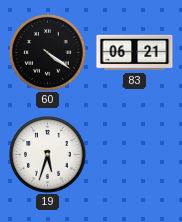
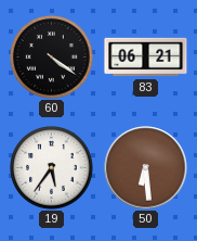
19: 5:33 -> 5:36 (52, 168)
50: none -> 6:29 (146, 168)
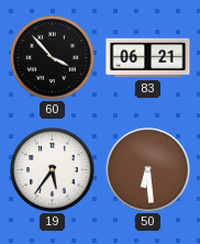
60: 4:21 -> 3:53 (53, 58)
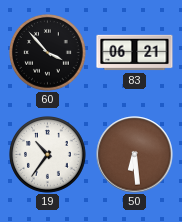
19: 5:36 -> 10:36 (48, 155)
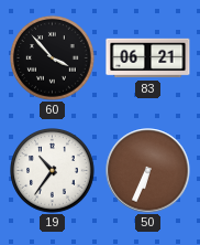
50: 6:29 -> 6:34 (148, 171)
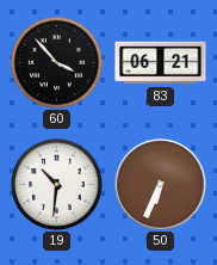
19: 10:36 -> 10:31 (57, 185)
